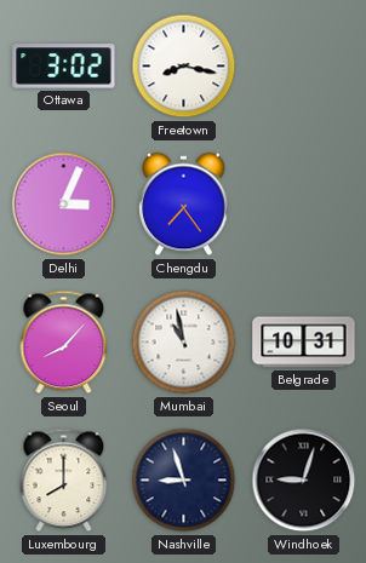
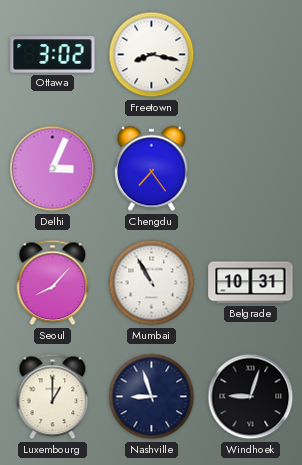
Mumbai: 10:58 -> 10:55 (152, 283)
Luxembourg: 8:00 -> 1:00 (53, 397)
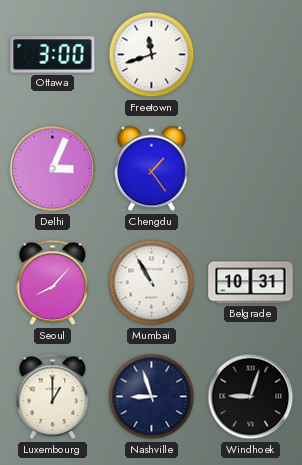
Ottawa: 3:02 -> 3:00 (53, 55)
Freetown: 8:17 -> 11:42 (152, 55)
Chengdu: 7:24 -> 1:24 (152, 169)
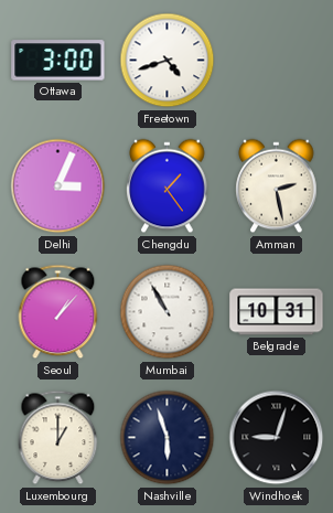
Freetown: 11:42 -> 4:42 (168, 61)
Amman: none -> 2:28 (277, 186)
Seoul: 8:07 -> 1:07 (58, 312)
Nashville: 8:57 -> 5:57 (168, 438)
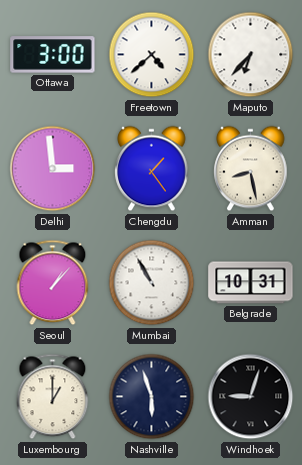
Freetown: 4:42 -> 4:38 (152, 55)
Maputo: none -> 6:37 (251, 55)
Delhi: 3:04 -> 2:59 (53, 169)
Amman: 2:28 -> 8:28 (251, 169)
